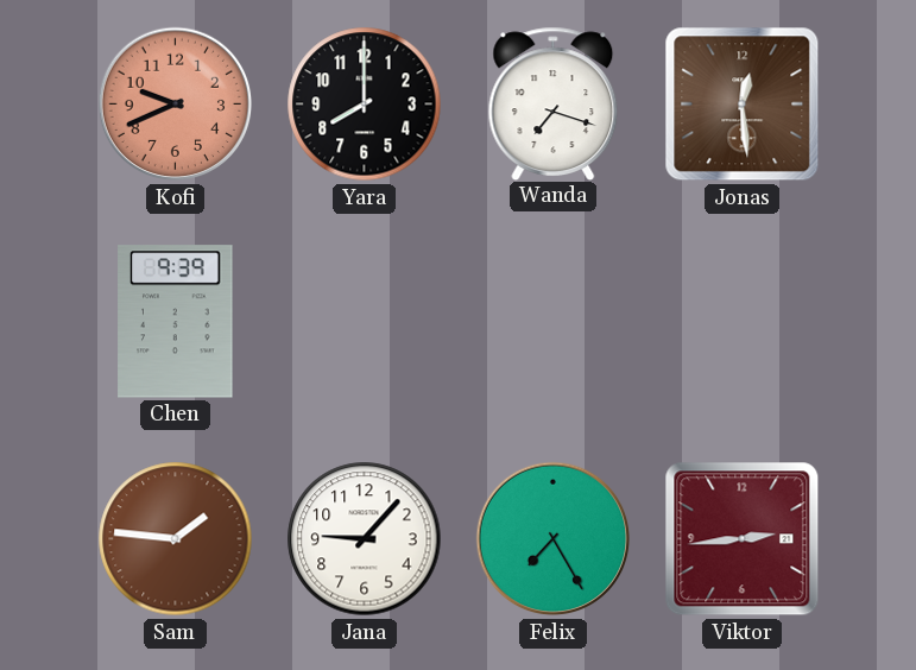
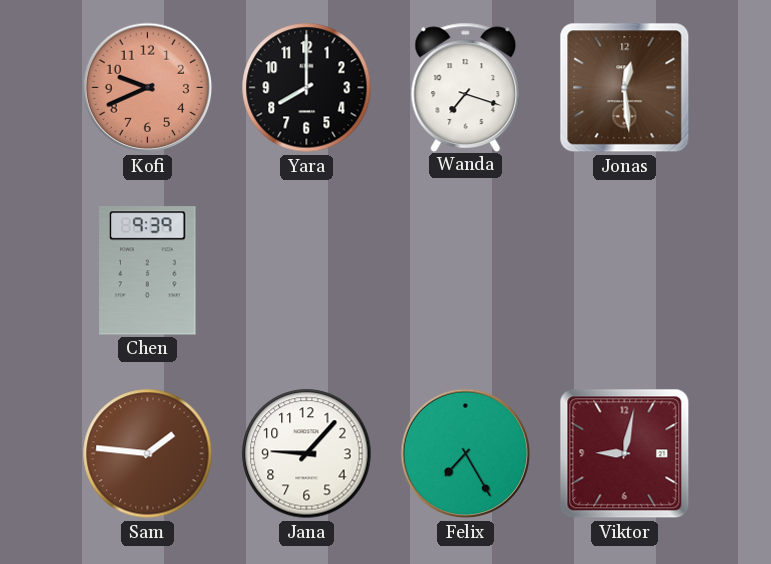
Viktor: 2:44 -> 9:02 (625, 454)
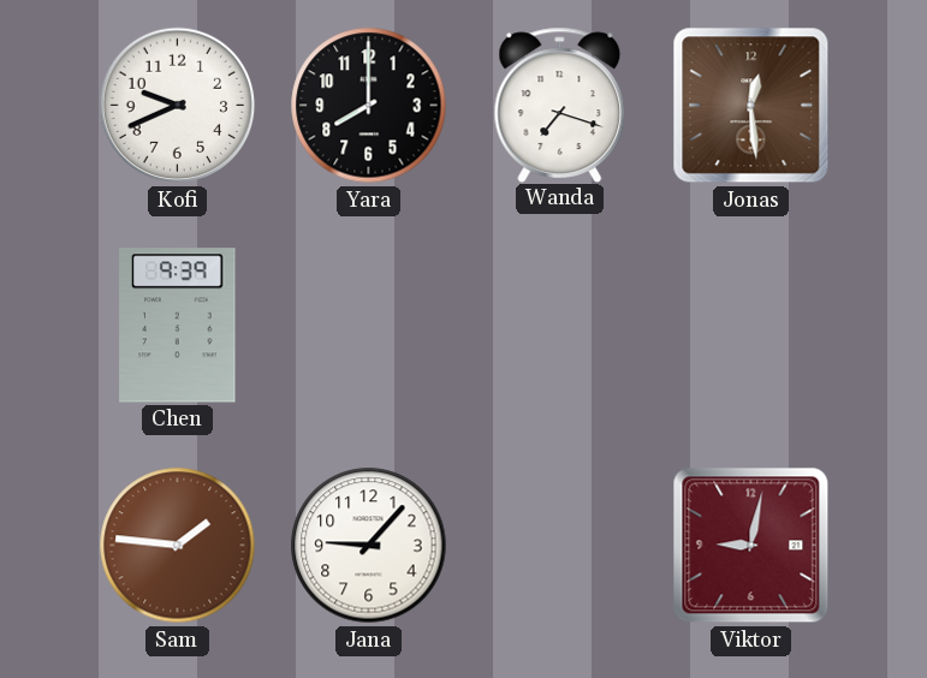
Kofi dial: salmon -> white (178, 106)
Felix: 7:25 -> none (466, 454)
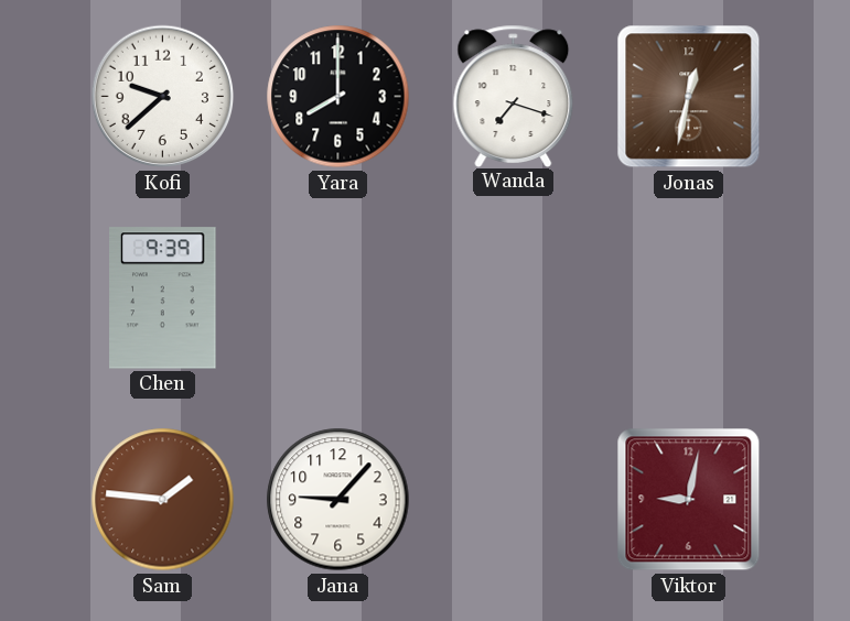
Kofi: 9:41 -> 9:38 (163, 97)
Jonas: 12:29 -> 12:32 (689, 97)
